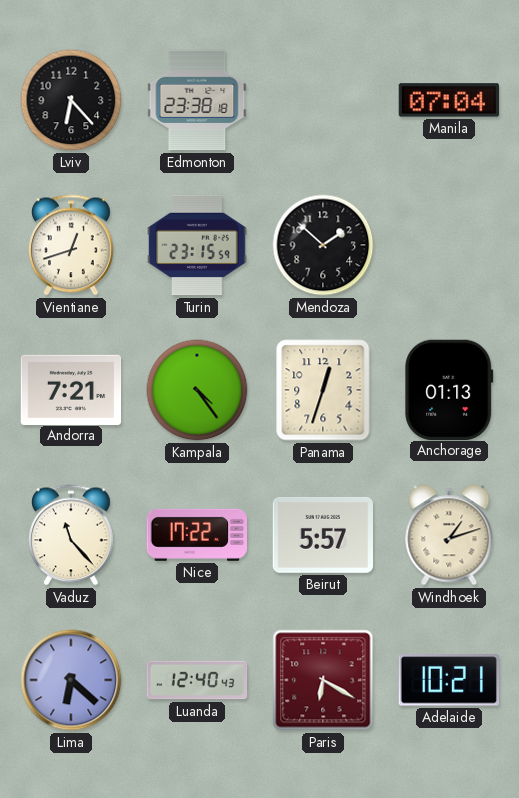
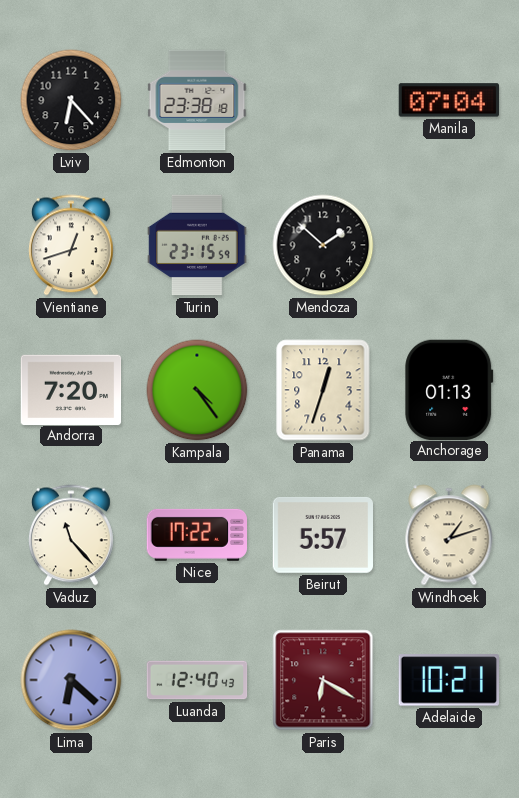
Andorra: 7:21 -> 7:20 (71, 389)
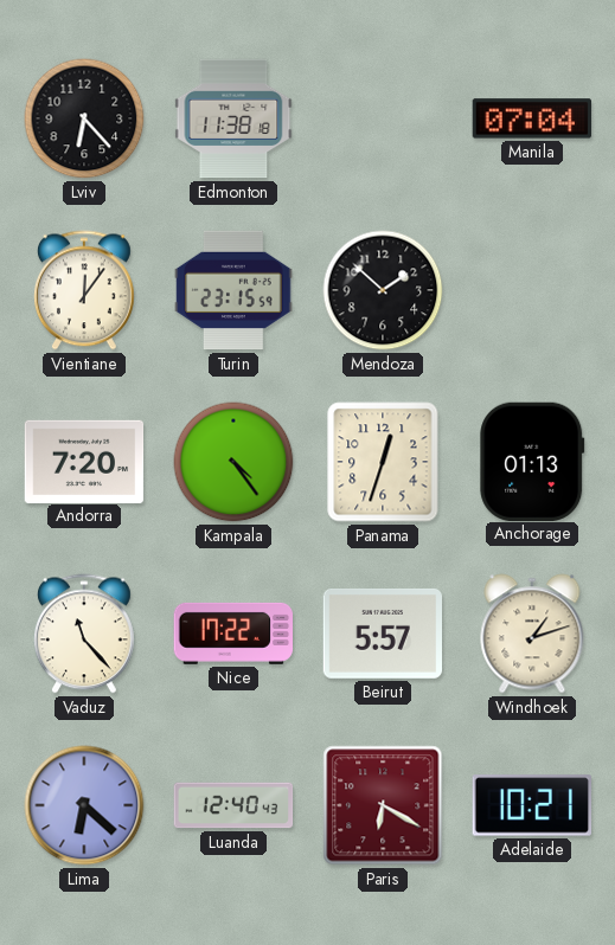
Edmonton: 23:38 -> 11:38 (233, 118)
Vientiane: 12:42 -> 12:06 (84, 290)
